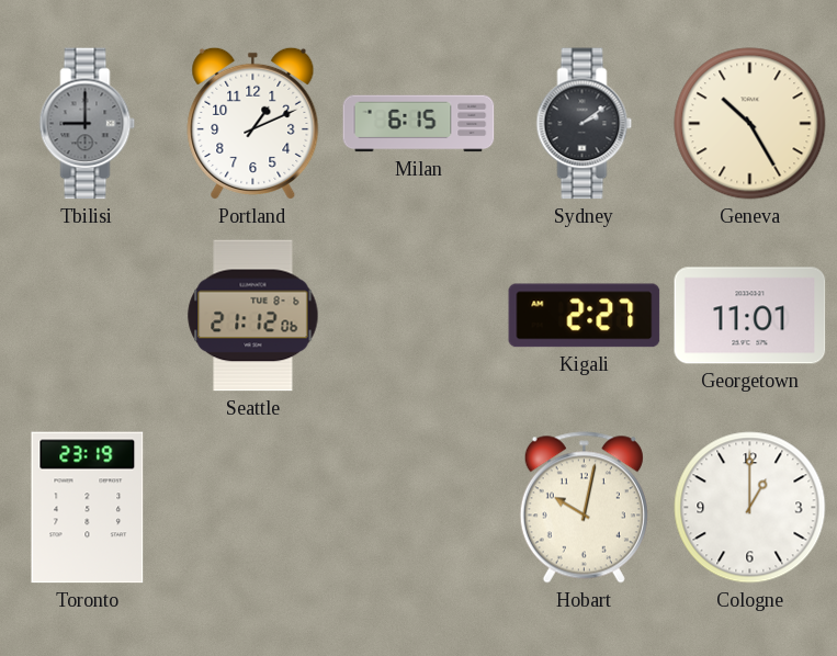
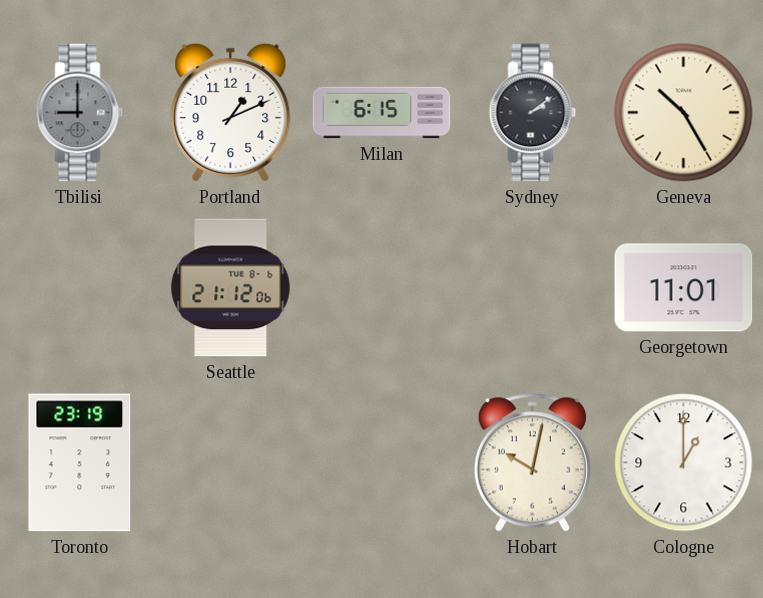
Kigali: 2:27 -> none (585, 316)
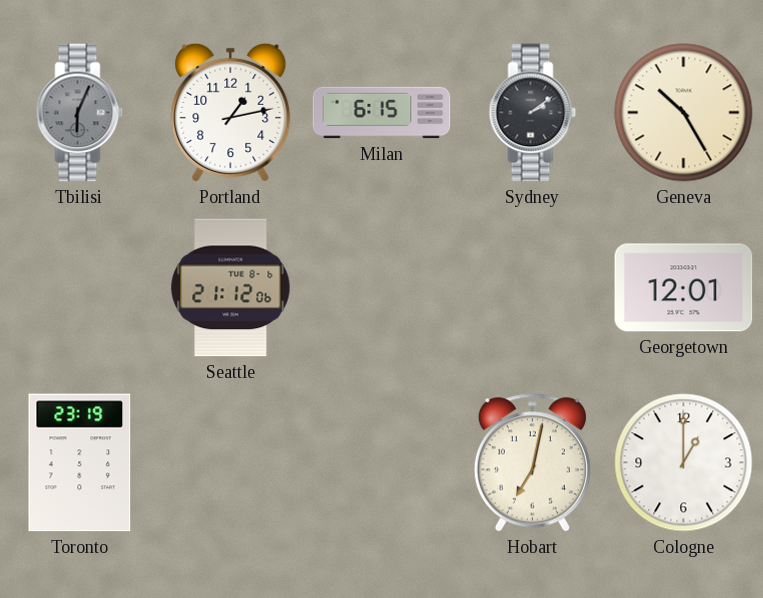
Tbilisi: 9:00 -> 6:04 (80, 113)
Portland: 1:11 -> 1:13 (231, 112)
Georgetown: 11:01 -> 12:01 (684, 288)
Hobart: 10:02 -> 7:02 (532, 463)
